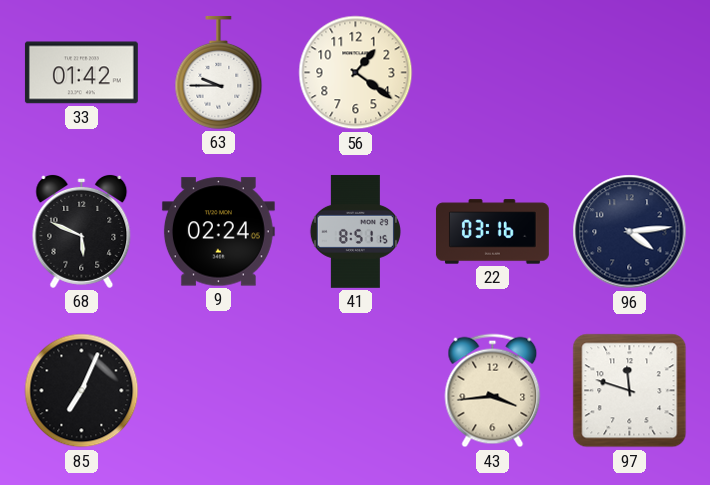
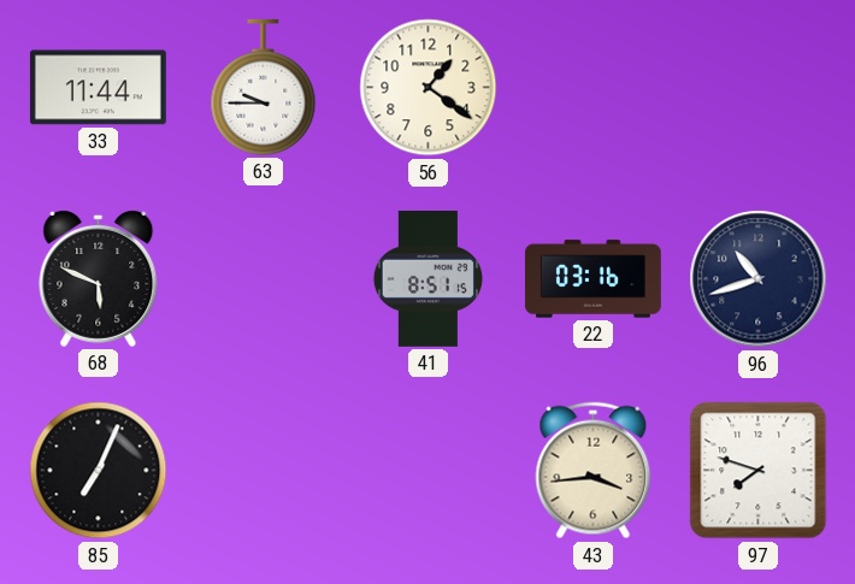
33: 01:42 -> 11:44 (98, 88)
9: 02:24 -> none (218, 232)
96: 4:14 -> 10:42 (759, 279)
97: 11:48 -> 7:48 (759, 471)
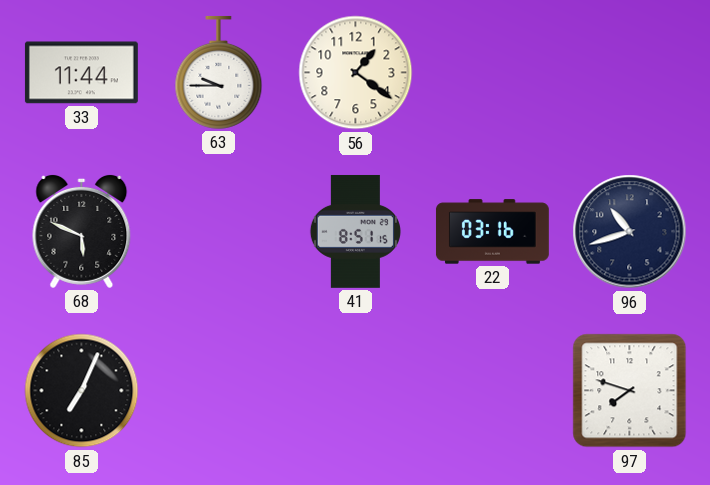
43: 3:44 -> none (594, 471)
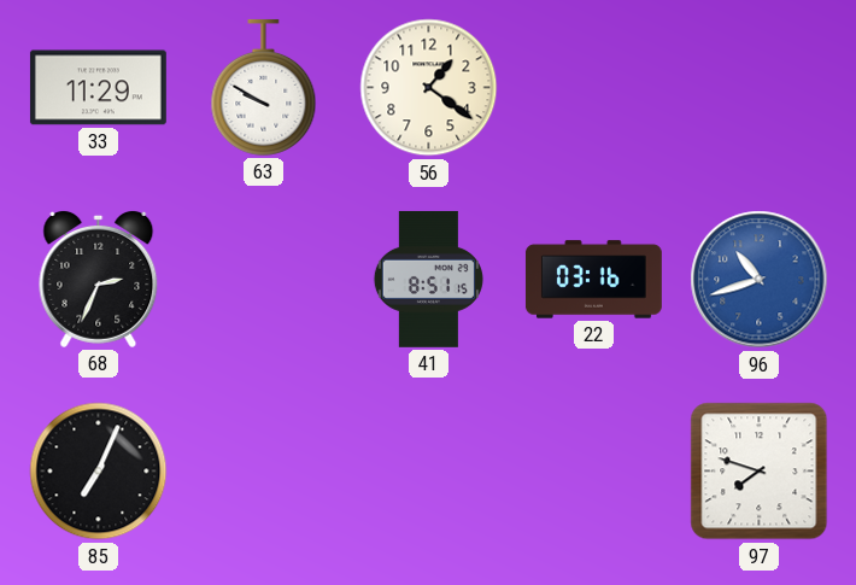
33: 11:44 -> 11:29 (98, 88)
63: 9:45 -> 9:50 (264, 87)
68: 5:49 -> 2:34 (99, 279)
96 dial: navy -> blue (760, 280)
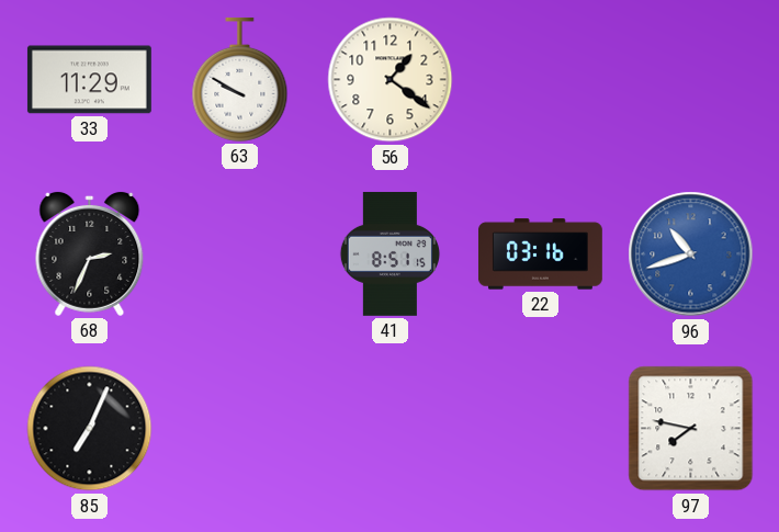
97: 7:48 -> 7:47 (691, 429)
